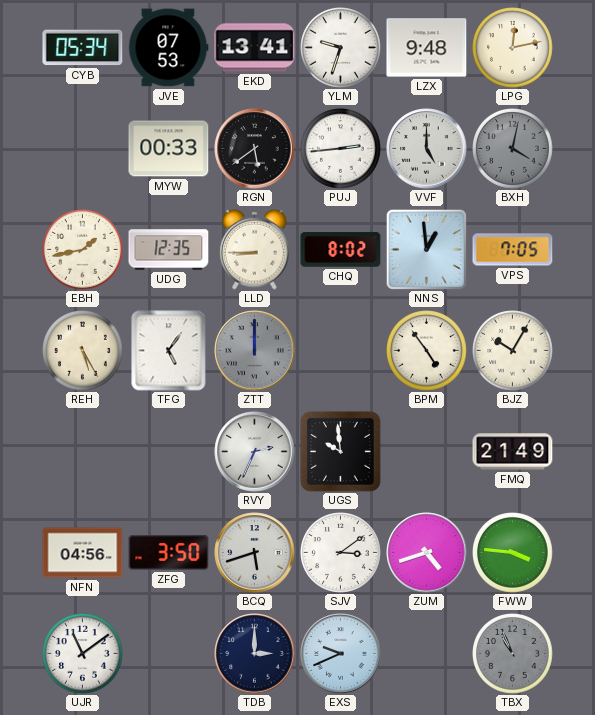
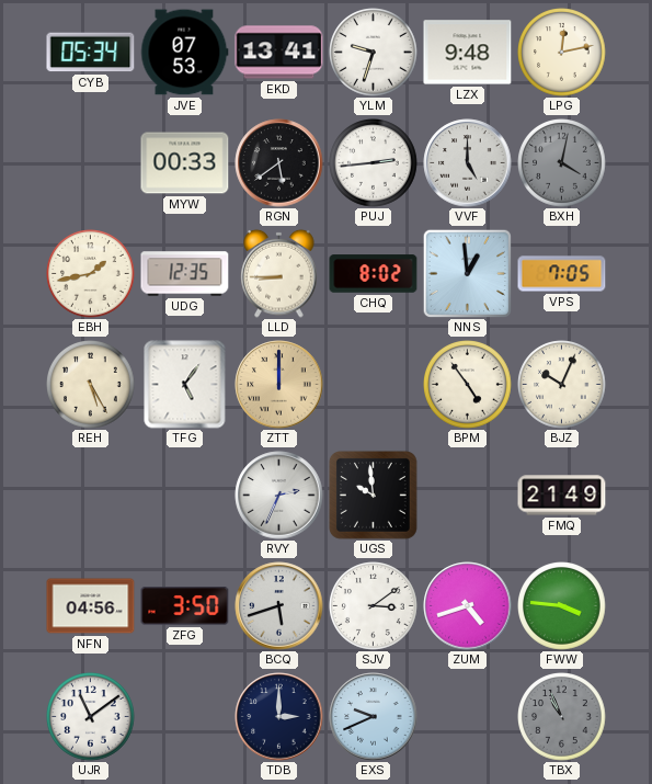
ZTT dial: grey -> champagne (279, 385)
BJZ: 10:05 -> 10:04 (562, 385)
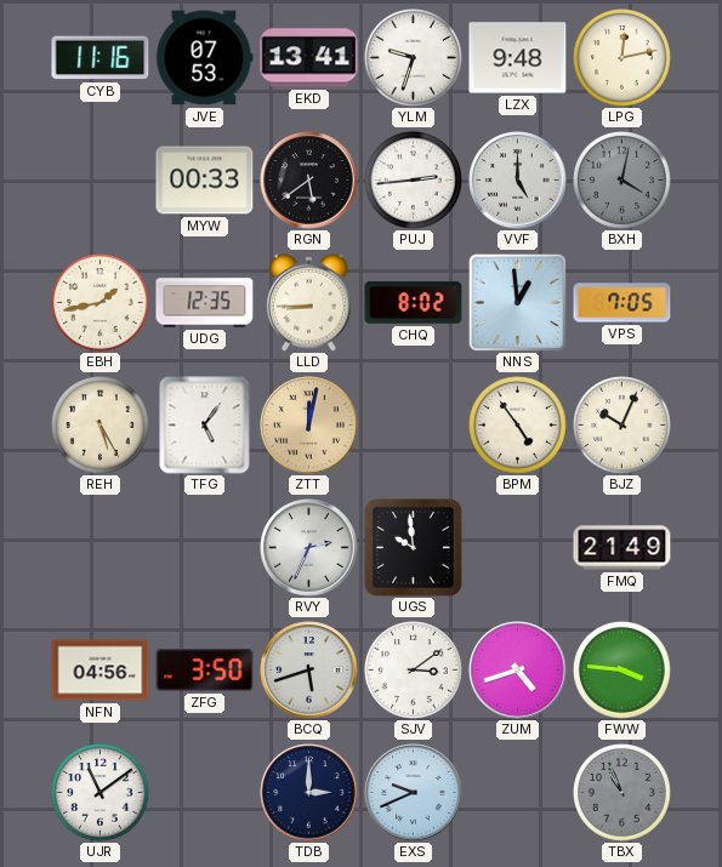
CYB: 05:34 -> 11:16 (101, 58)
ZTT: 12:00 -> 12:02 (309, 426)
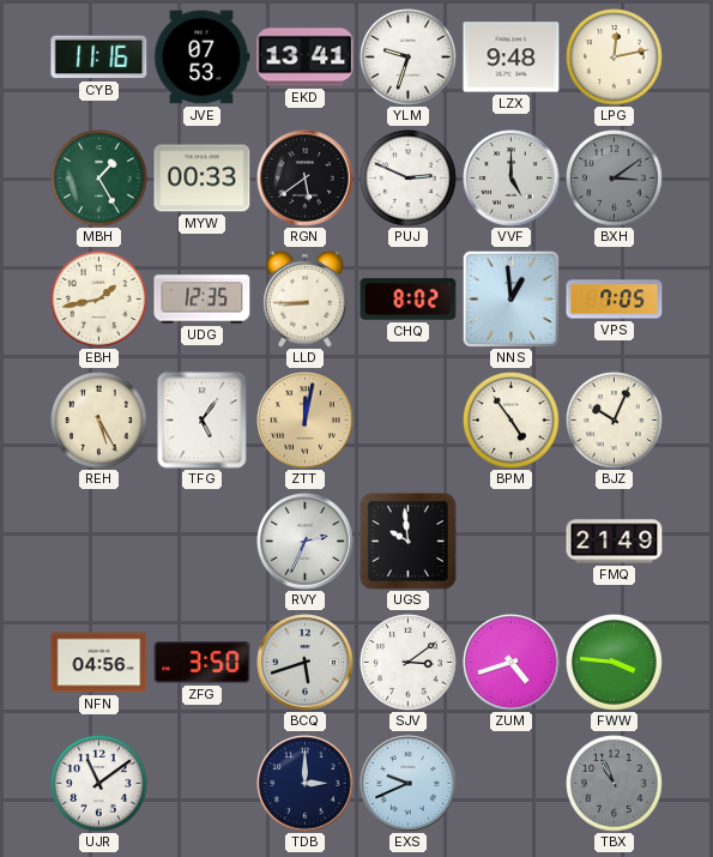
MBH: none -> 1:25 (99, 179)
PUJ: 2:44 -> 2:49 (409, 179)
BXH: 4:02 -> 3:09 (615, 179)
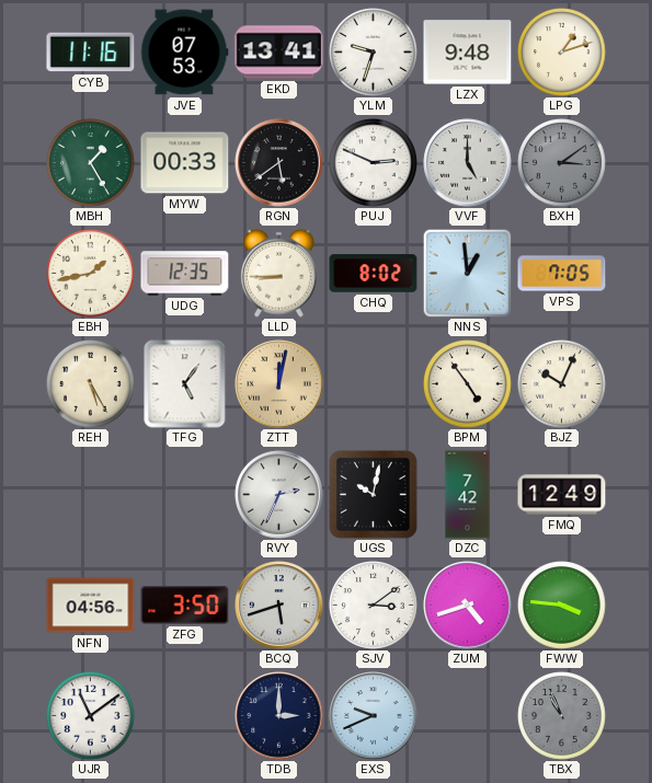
LPG: 12:13 -> 1:12 (562, 53)
UGS: 9:59 -> 10:02 (373, 494)
DZC: none -> 7:42 (468, 495)
FMQ: 21:49 -> 12:49 (562, 495)
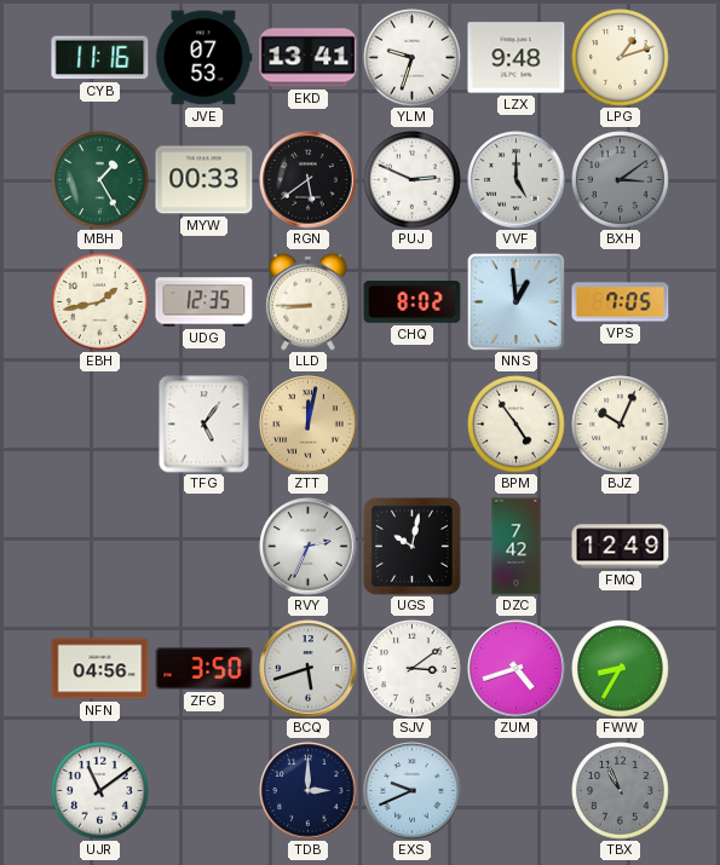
REH: 5:25 -> none (91, 384)
FWW: 3:46 -> 8:35 (621, 669)
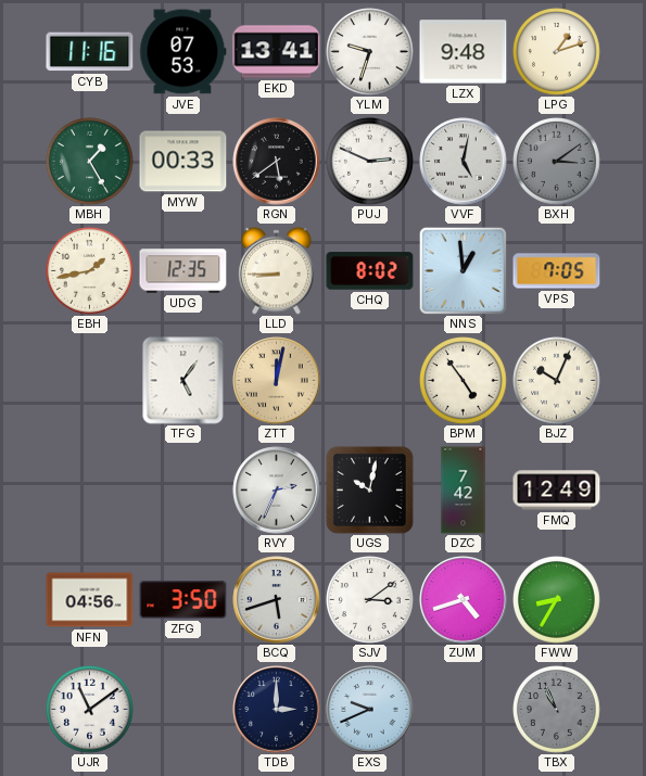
VVF: 5:00 -> 5:02 (464, 162)
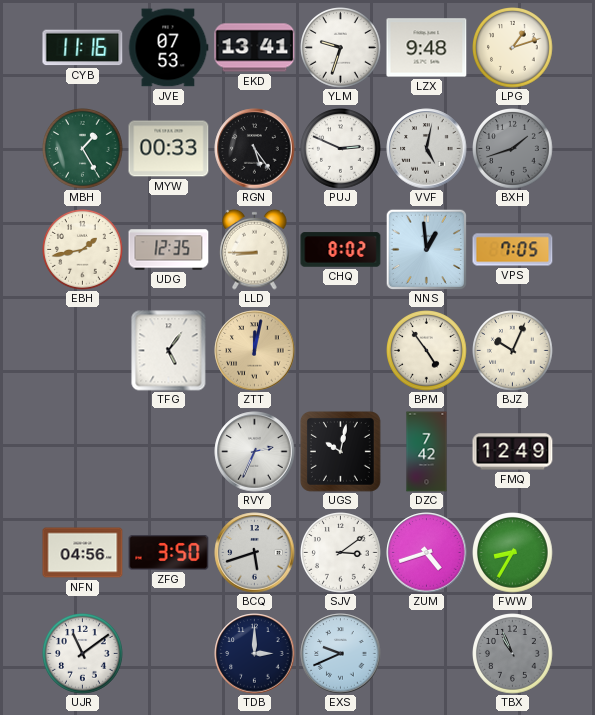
RGN: 5:39 -> 5:24 (255, 149)
BXH: 3:09 -> 1:42 (513, 149)
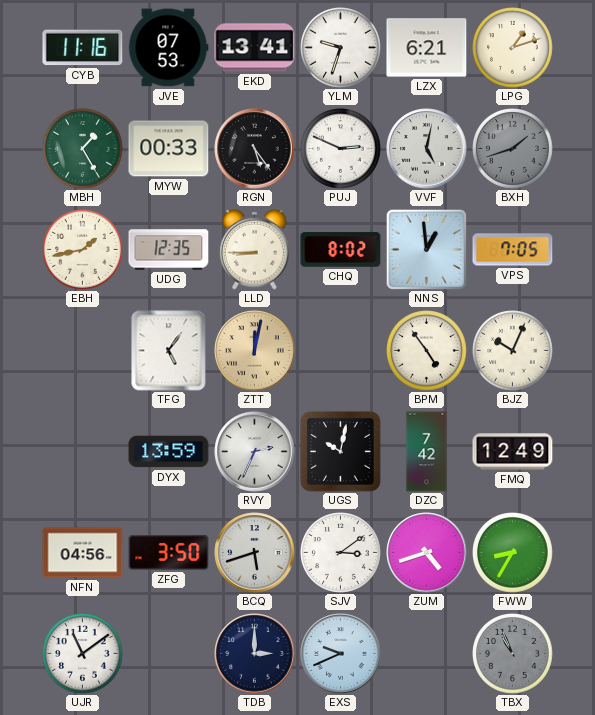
LZX: 9:48 -> 6:21 (427, 48)
DYX: none -> 13:59 (169, 452)
